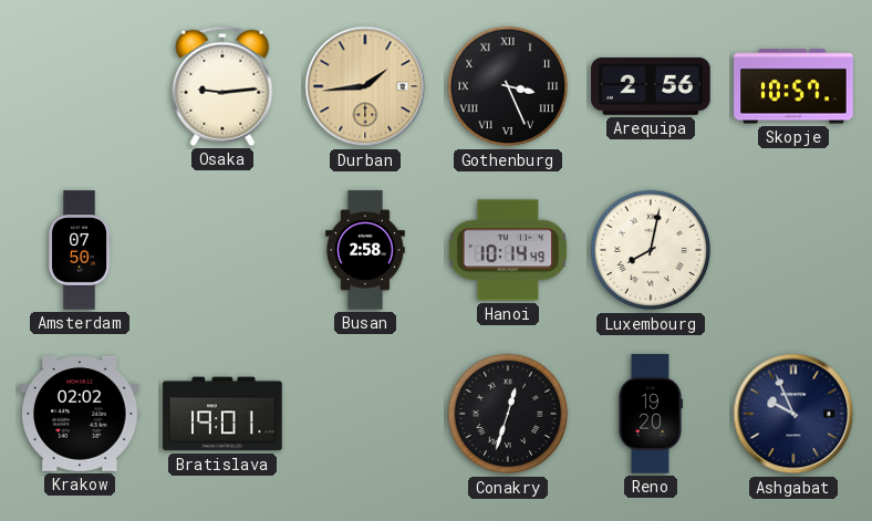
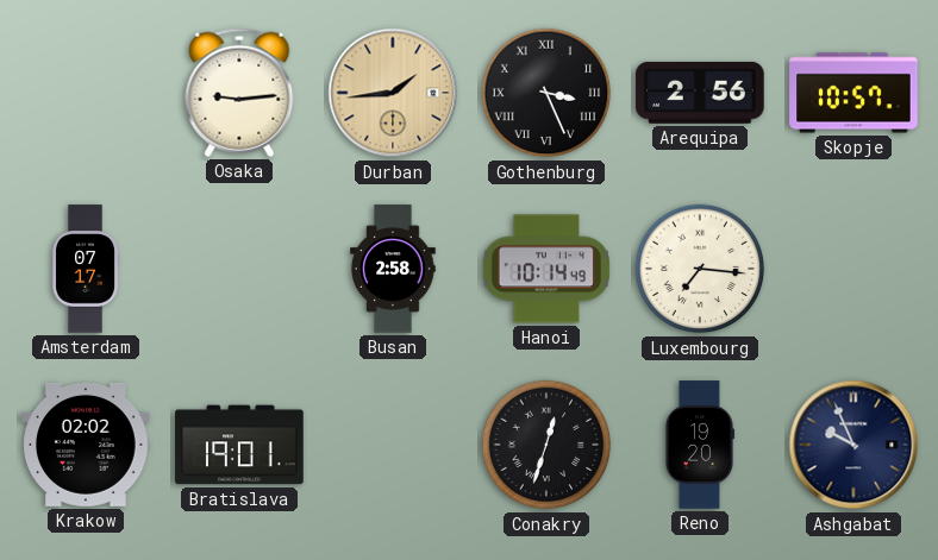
Amsterdam: 07:50 -> 07:17 (85, 269)
Luxembourg: 8:02 -> 7:16 (700, 269)
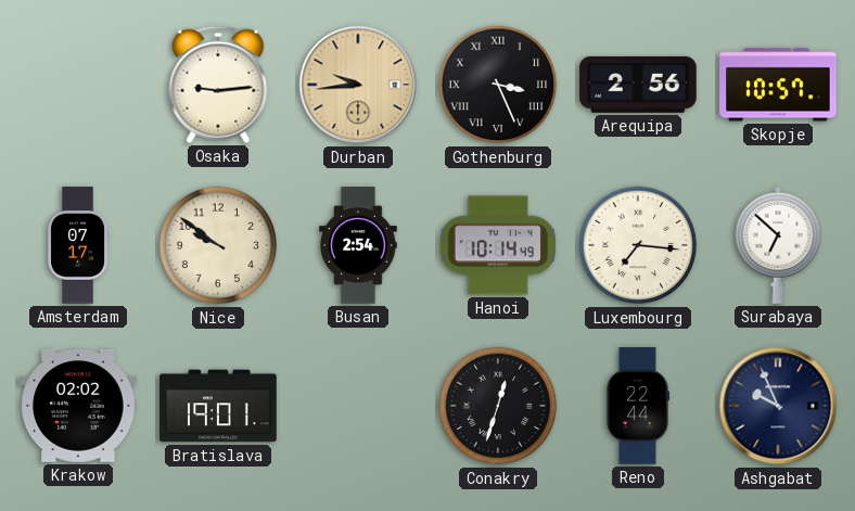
Durban: 1:44 -> 9:44 (358, 85)
Nice: none -> 9:51 (218, 245)
Busan: 2:58 -> 2:54 (358, 245)
Surabaya: none -> 6:52 (778, 245)
Reno: 19:20 -> 22:44 (637, 406)
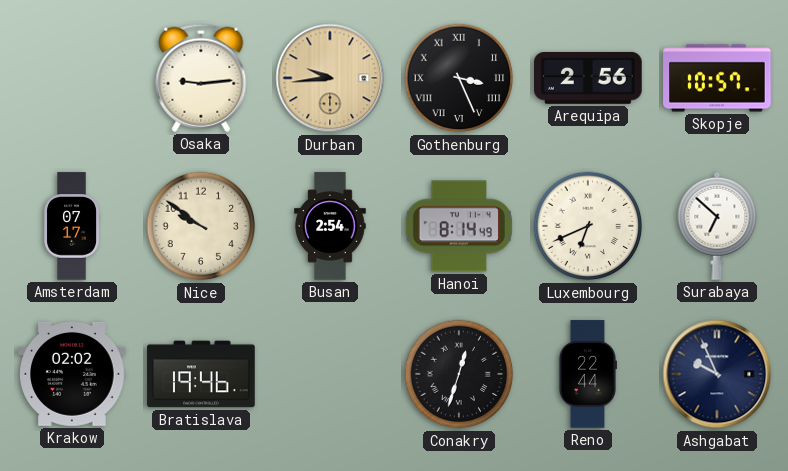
Hanoi: 10:14 -> 8:14 (459, 226)
Luxembourg: 7:16 -> 6:41 (588, 226)
Bratislava: 19:01 -> 19:46 (201, 374)
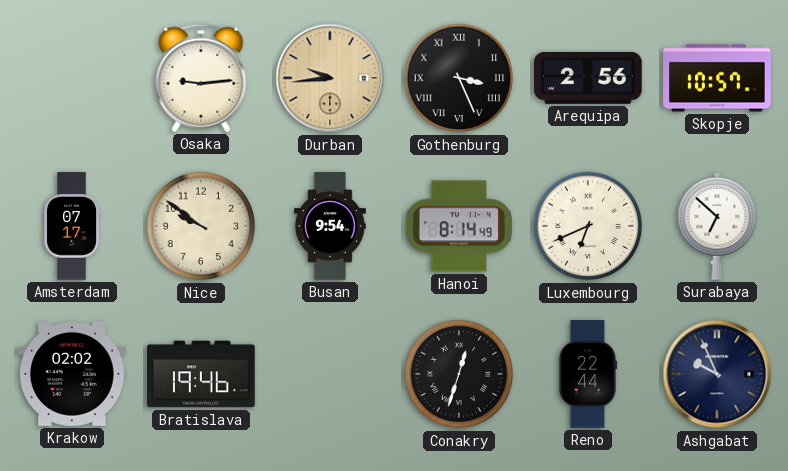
Busan: 2:54 -> 9:54 (330, 226)
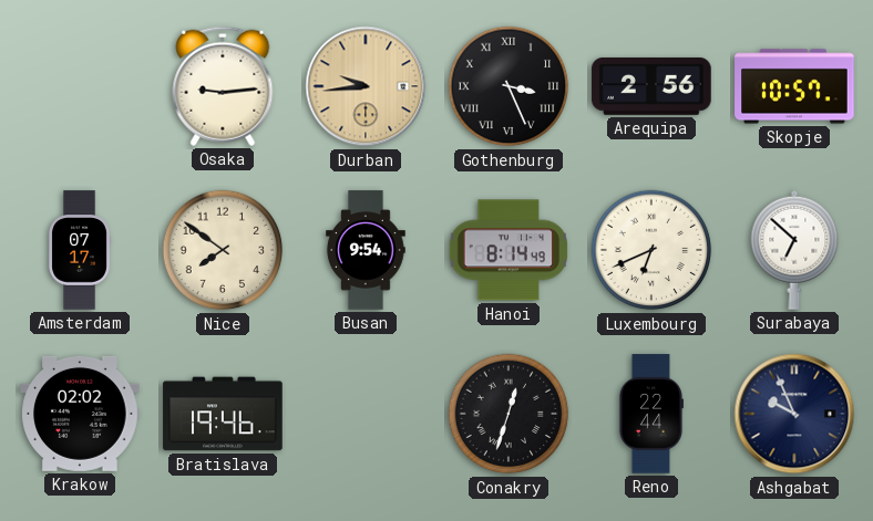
Nice: 9:51 -> 7:51 (223, 250)
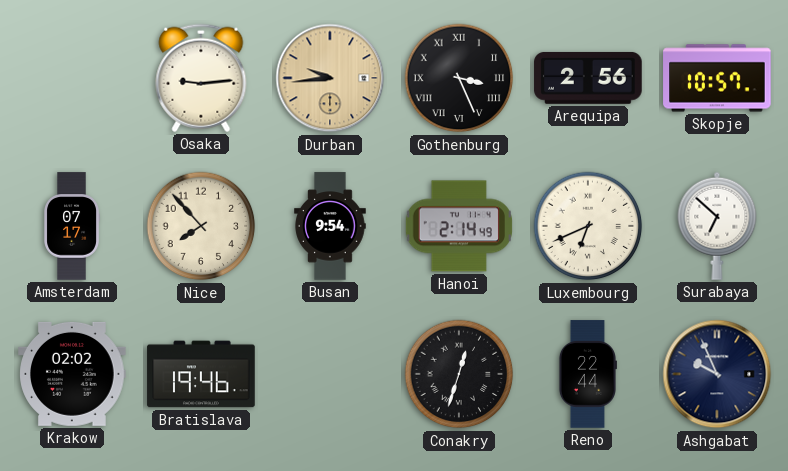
Nice: 7:51 -> 7:53 (201, 226)
Hanoi: 8:14 -> 2:14 (459, 226)
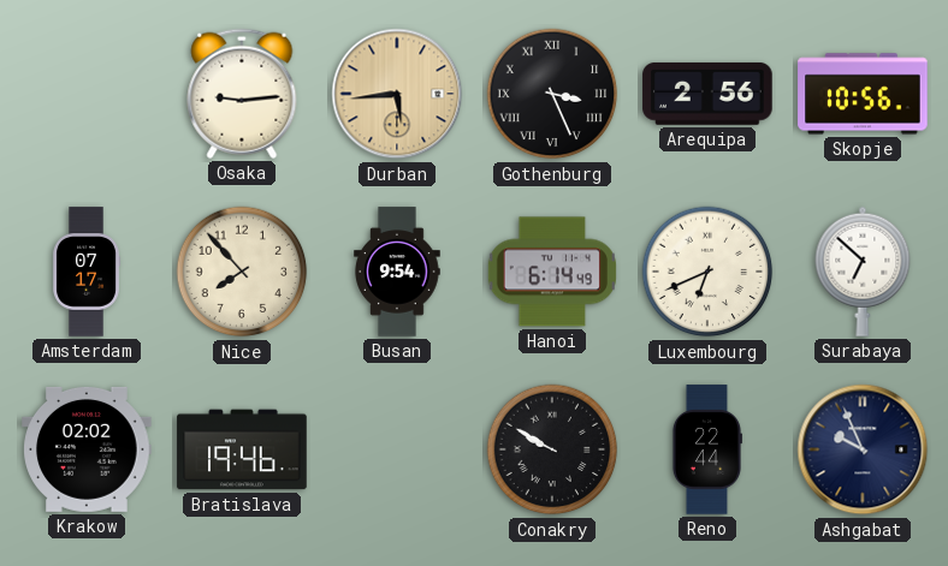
Durban: 9:44 -> 5:44 (397, 94)
Skopje: 10:57 -> 10:56 (863, 94)
Hanoi: 2:14 -> 6:14 (552, 272)
Conakry: 12:33 -> 9:50 (552, 449)
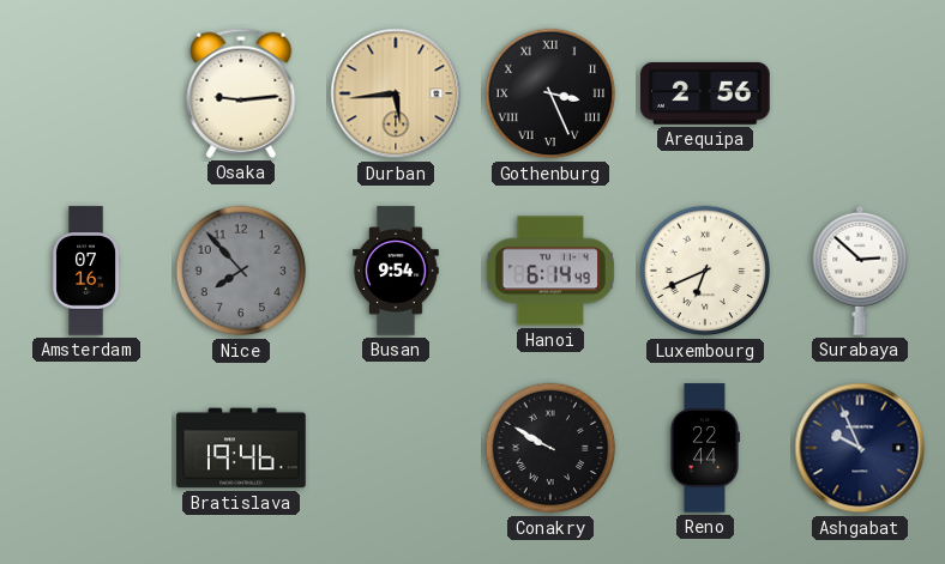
Skopje: 10:56 -> none (863, 94)
Amsterdam: 07:17 -> 07:16 (85, 271)
Nice dial: cream -> grey (241, 271)
Surabaya: 6:52 -> 2:52 (860, 271)
Krakow: 02:02 -> none (87, 449)
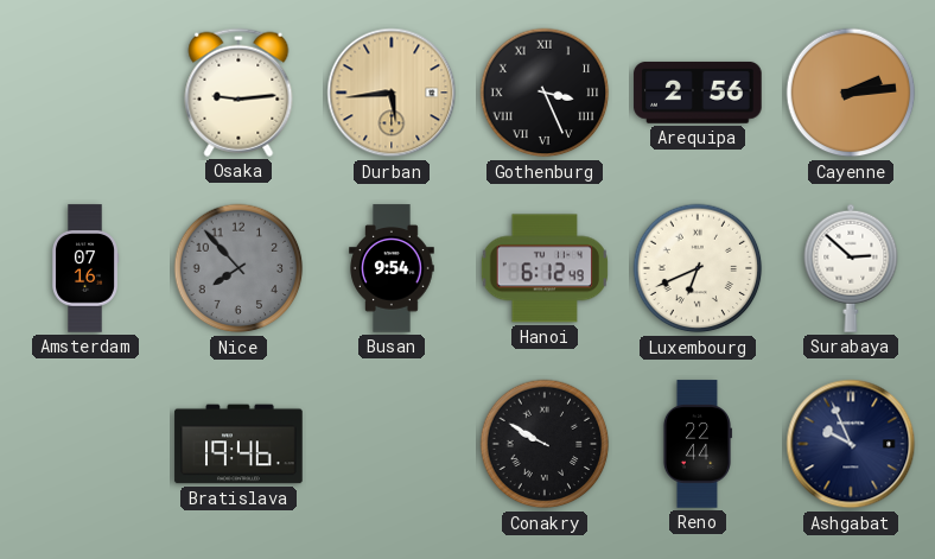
Cayenne: none -> 2:14 (851, 93)
Hanoi: 6:14 -> 6:12 (545, 268)
